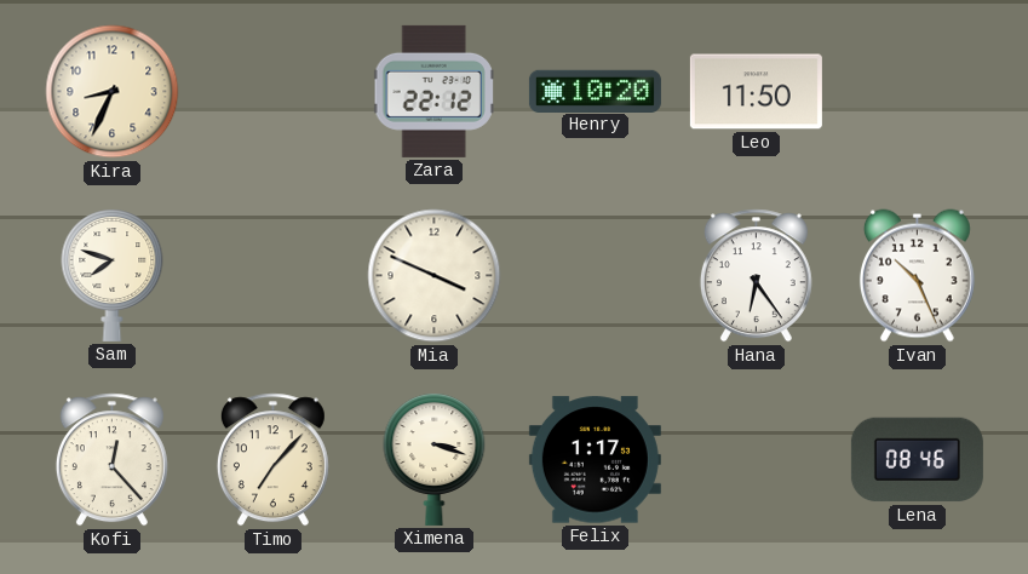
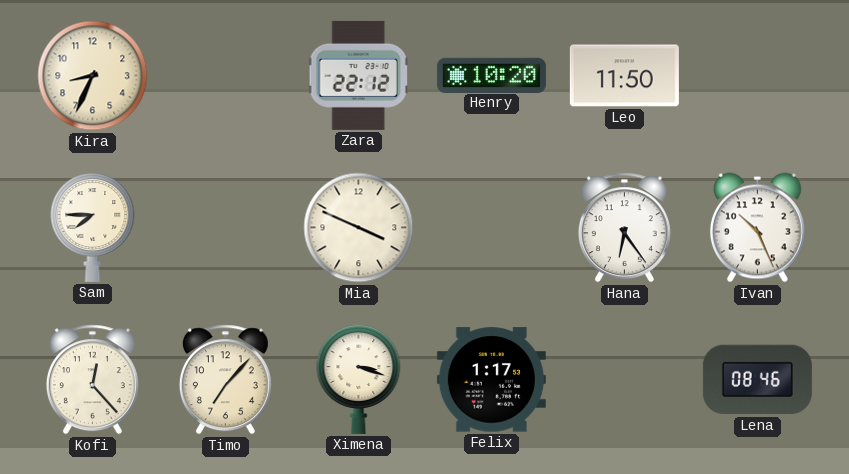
Sam: 7:48 -> 7:45 (93, 227)
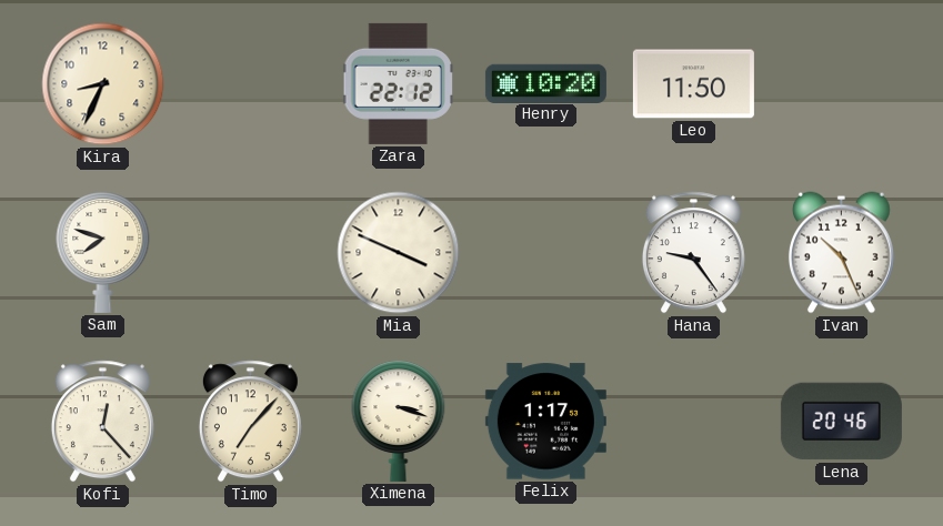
Sam: 7:45 -> 7:48 (103, 252)
Hana: 6:24 -> 9:24 (693, 253)
Lena: 08:46 -> 20:46 (841, 422)
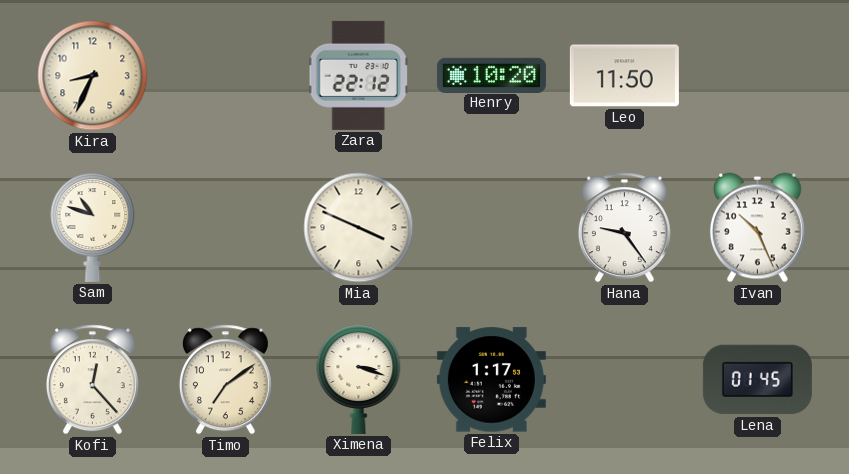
Sam: 7:48 -> 10:48 (93, 227)
Timo: 7:07 -> 7:09 (225, 380)
Lena: 20:46 -> 01:45 (757, 380)
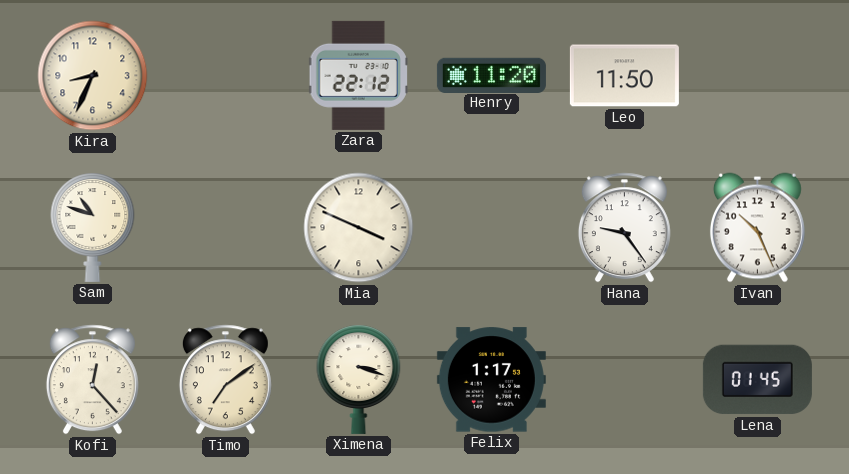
Henry: 10:20 -> 11:20 (491, 75)
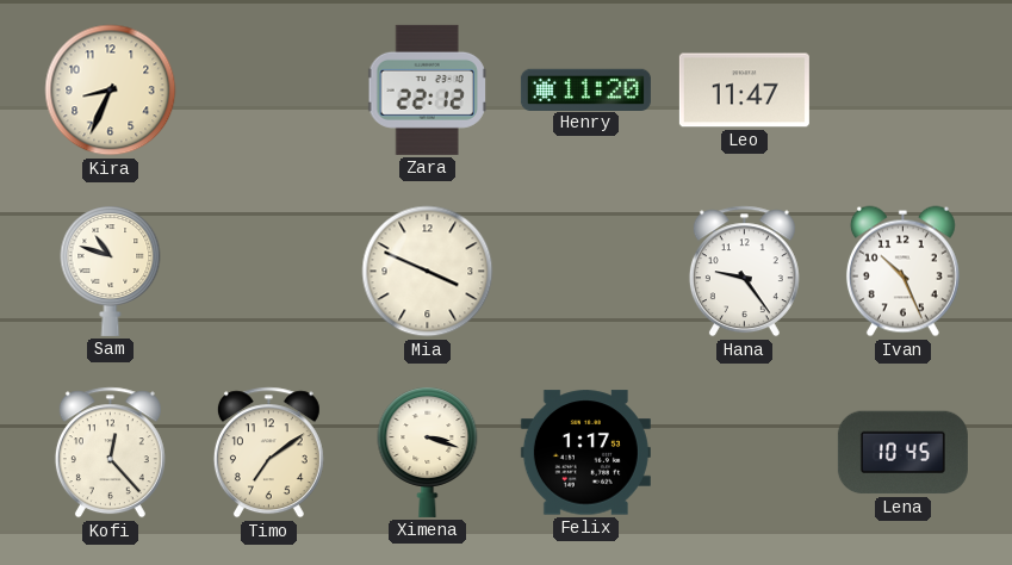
Leo: 11:50 -> 11:47 (744, 91)
Lena: 01:45 -> 10:45 (902, 453)
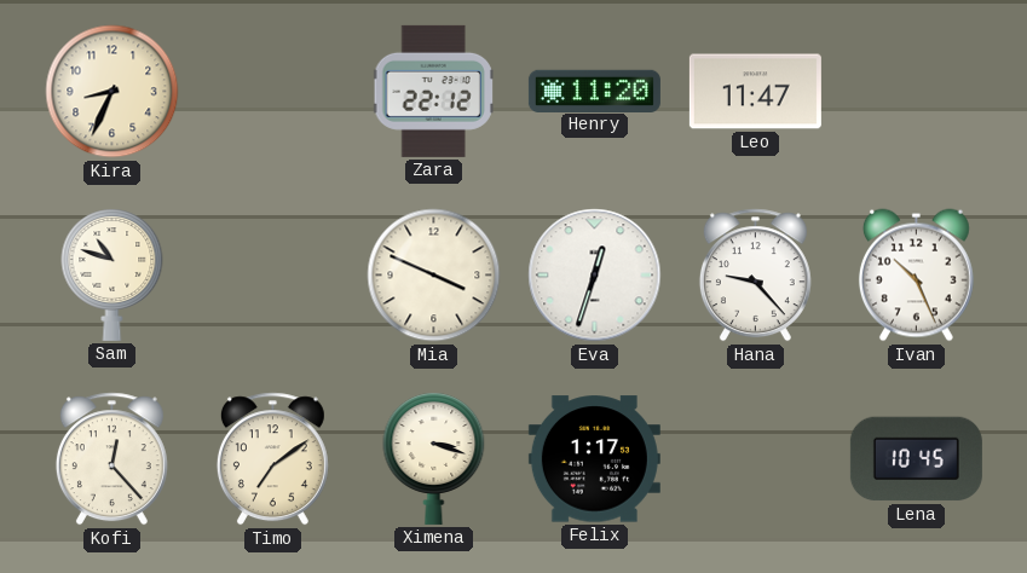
Eva: none -> 12:33 (595, 276)
Hana: 9:24 -> 9:23 (755, 276)
